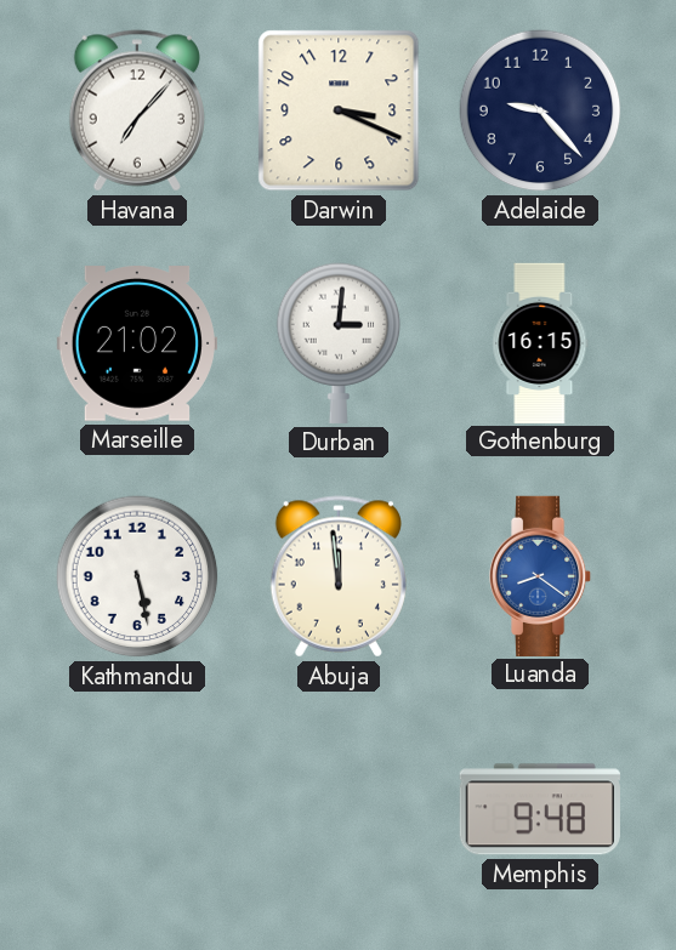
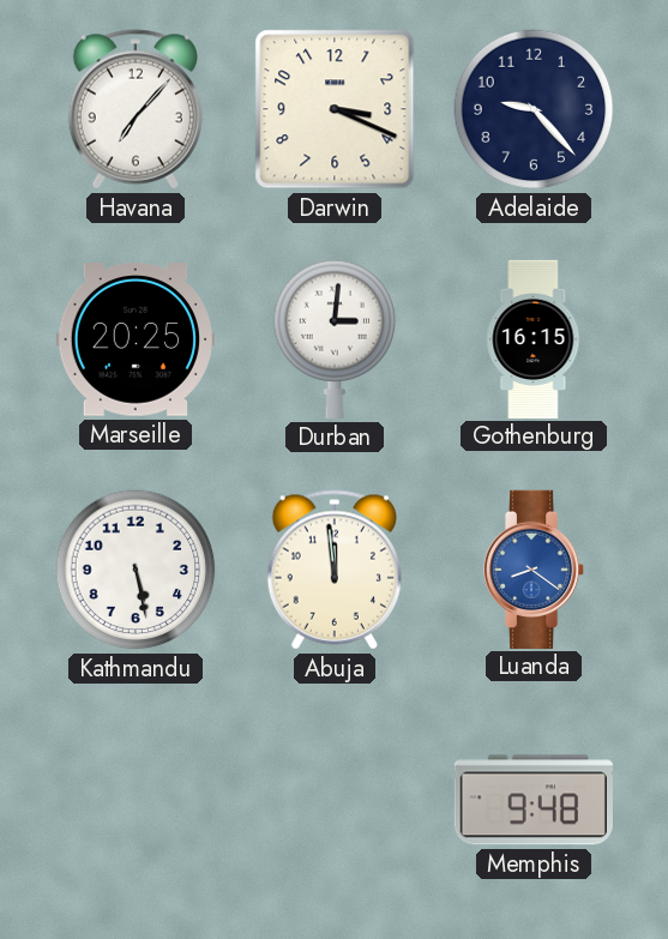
Marseille: 21:02 -> 20:25 (136, 339)
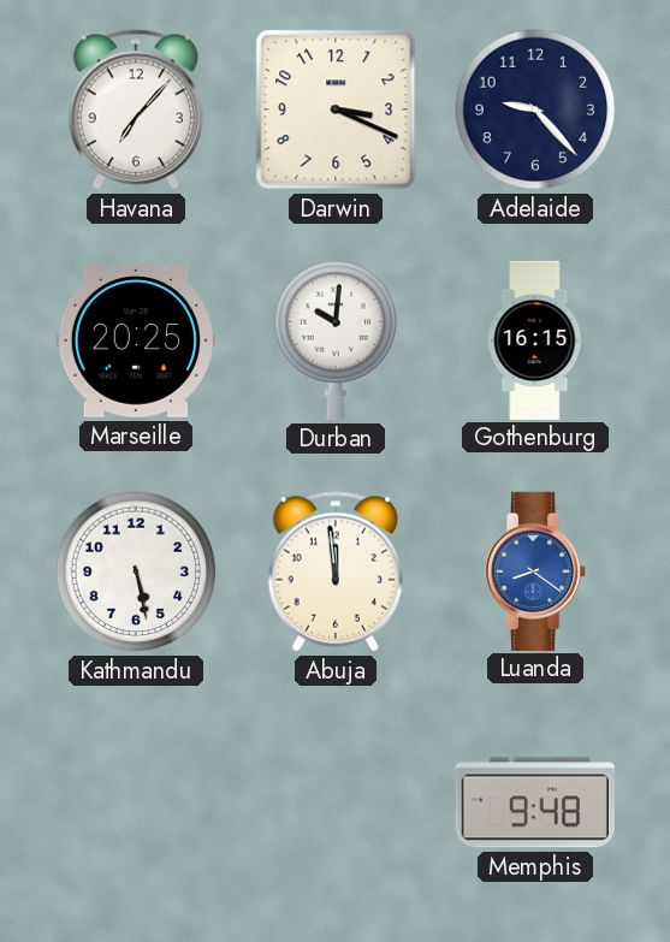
Durban: 3:01 -> 10:01 (336, 340)
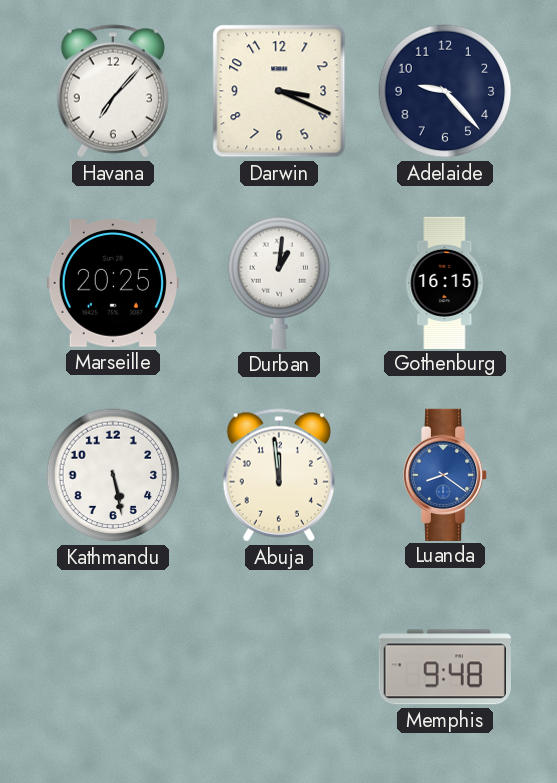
Durban: 10:01 -> 1:01 (279, 283)
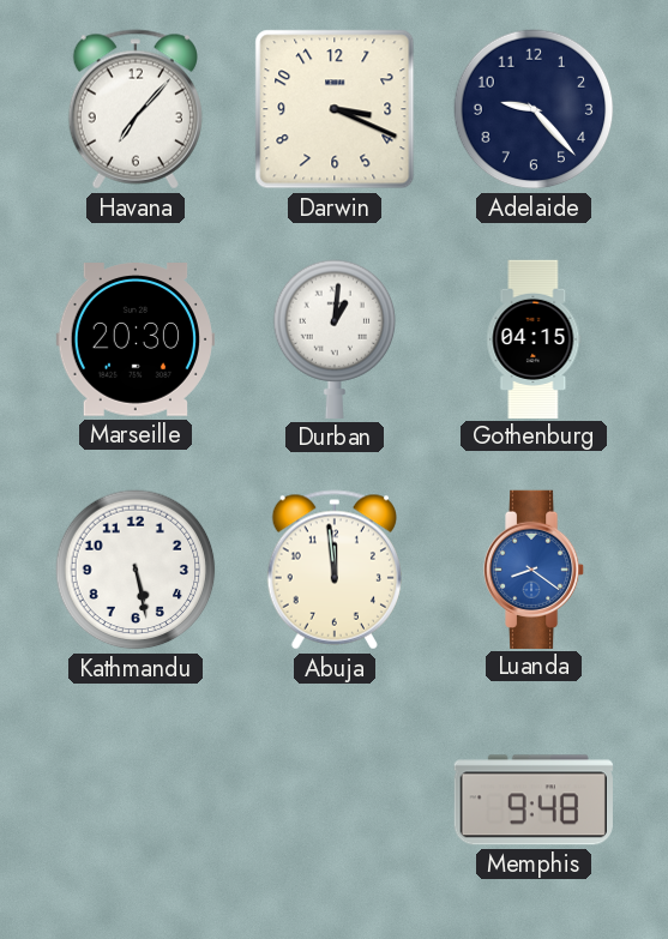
Marseille: 20:25 -> 20:30 (136, 339)
Gothenburg: 16:15 -> 04:15 (534, 338)
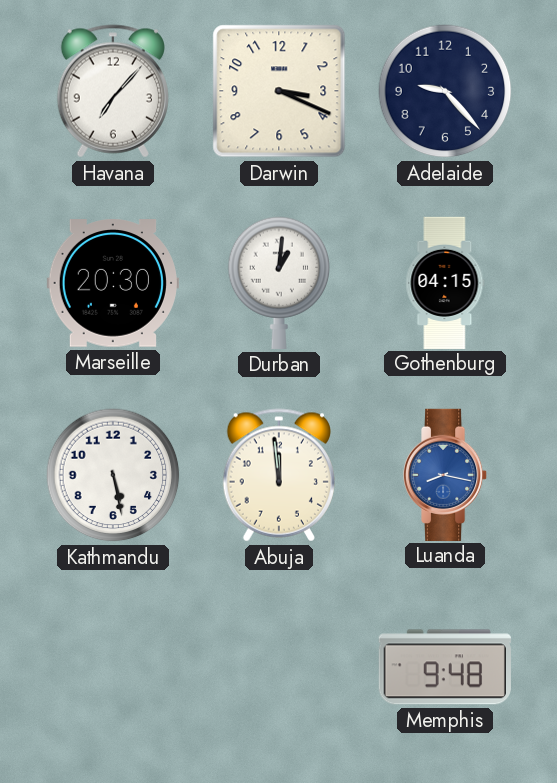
Luanda: 8:21 -> 8:17 (446, 474)
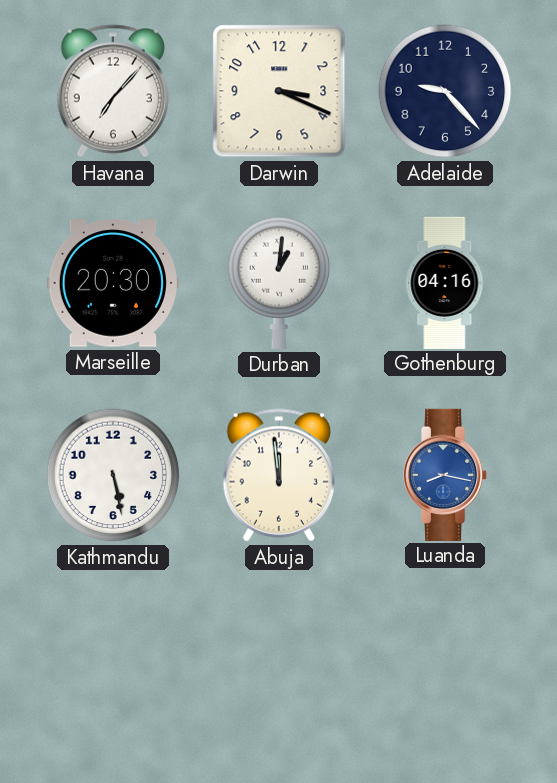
Gothenburg: 04:15 -> 04:16 (445, 282)
Memphis: 9:48 -> none (445, 667)
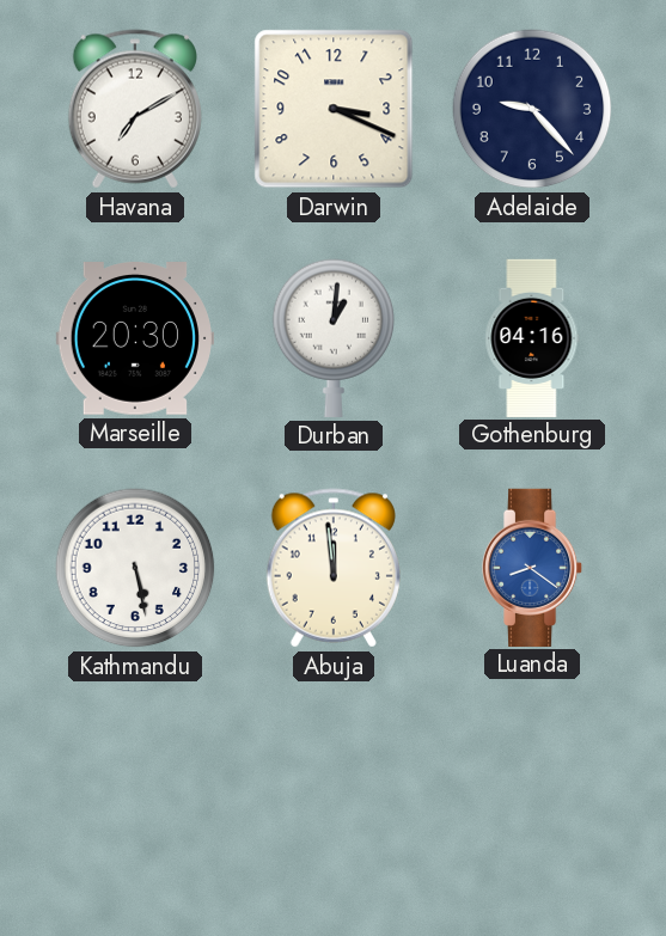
Havana: 7:07 -> 7:10 (135, 109)
Luanda: 8:17 -> 8:21 (533, 567)
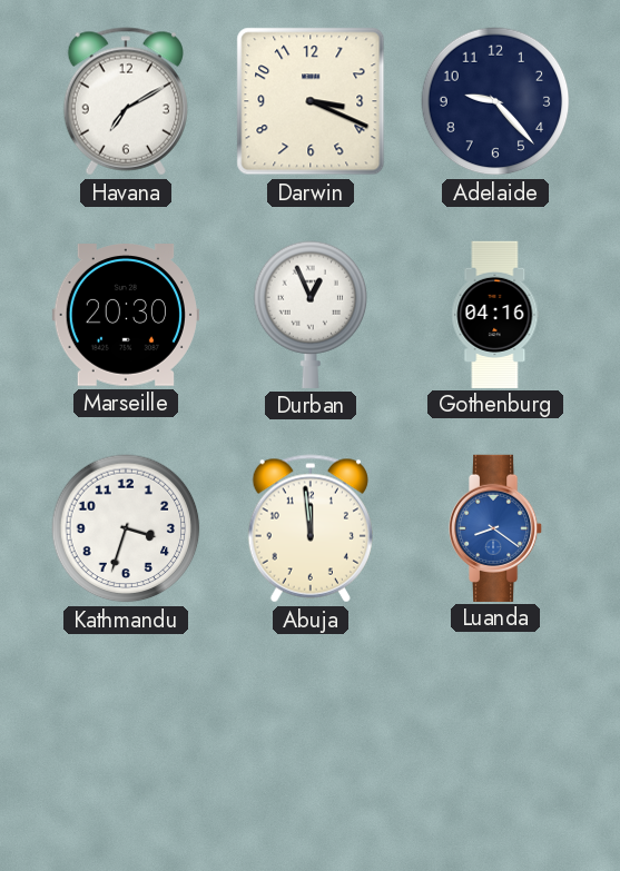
Durban: 1:01 -> 12:56 (311, 315)
Kathmandu: 5:28 -> 3:33 (126, 528)
